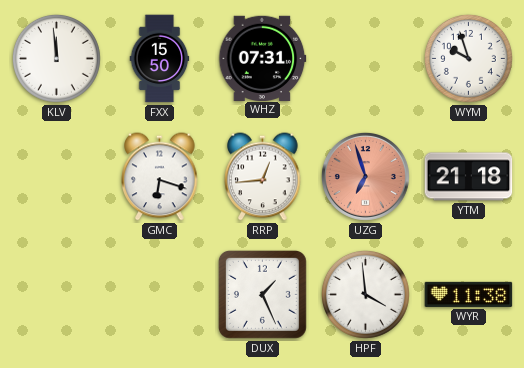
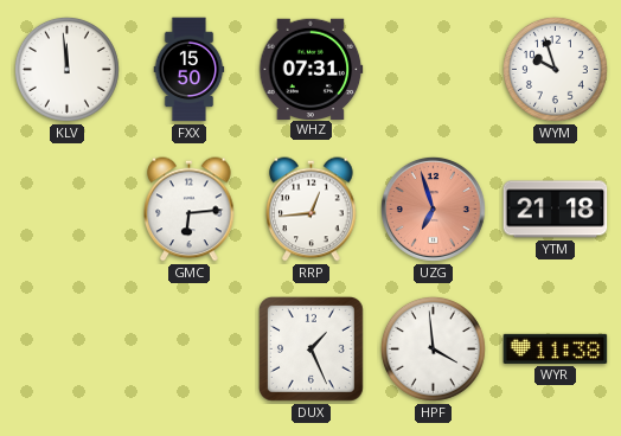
GMC: 6:18 -> 6:14 (190, 210)
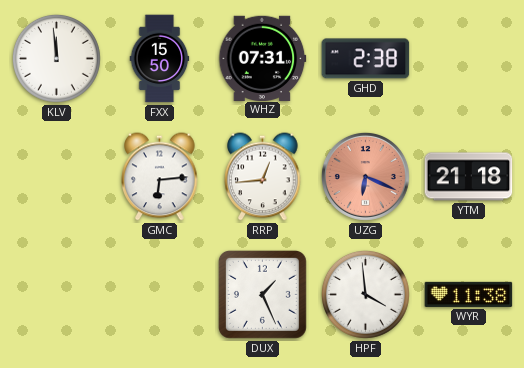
GHD: none -> 2:38 (366, 59)
WYM: 9:57 -> none (555, 69)
UZG: 6:57 -> 6:19 (365, 176)
